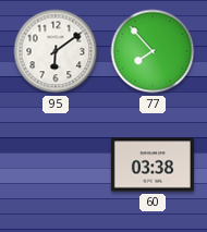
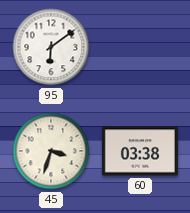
77: 7:53 -> none (153, 51)
45: none -> 3:33 (51, 151)
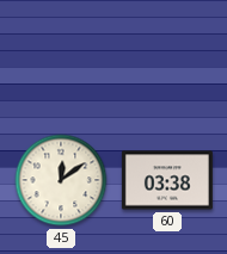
95: 6:09 -> none (51, 47)
45: 3:33 -> 12:09 (61, 180)
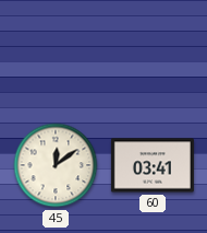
60: 03:38 -> 03:41 (153, 165)
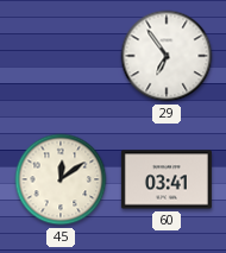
29: none -> 6:54 (167, 56)
